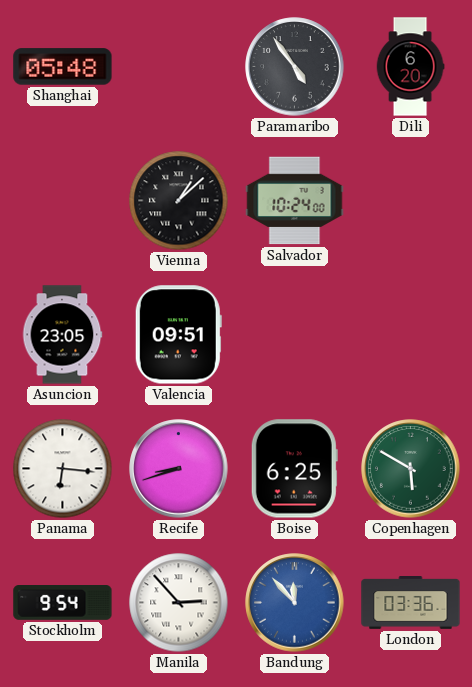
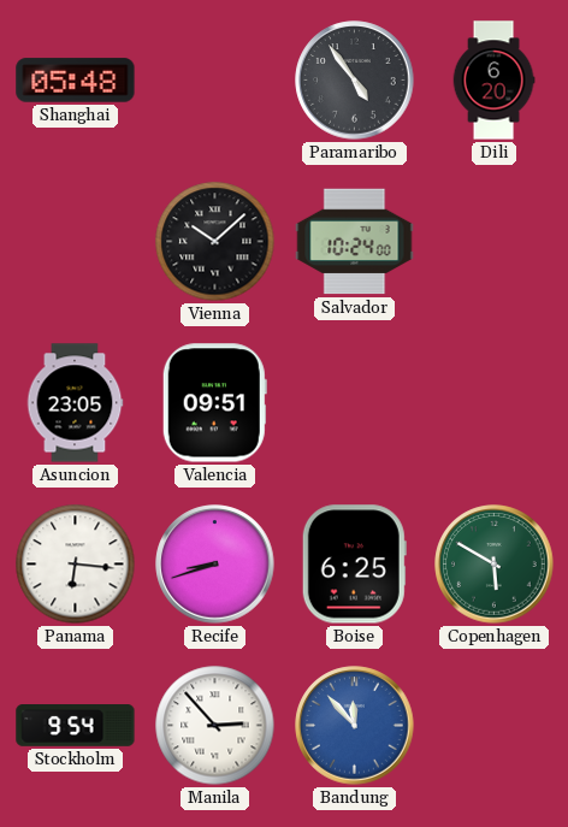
Vienna: 1:08 -> 10:08 (215, 242)
London: 03:36 -> none (411, 603)
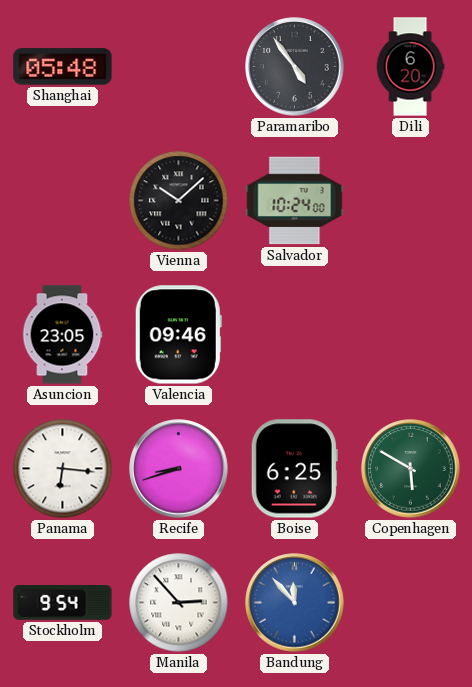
Valencia: 09:51 -> 09:46 (178, 335)
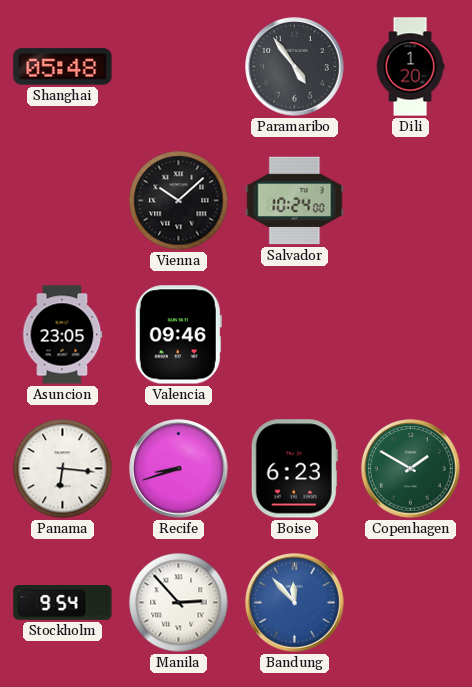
Dili: 6:20 -> 1:20 (410, 67)
Boise: 6:25 -> 6:23 (294, 469)
Copenhagen: 5:50 -> 1:50 (411, 469)
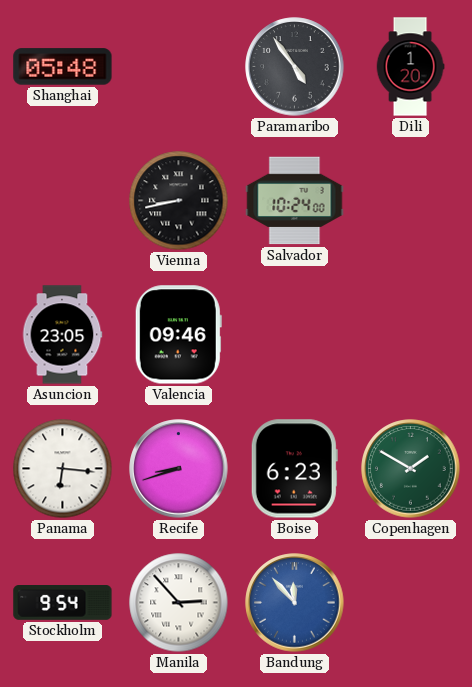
Vienna: 10:08 -> 8:43 (179, 201)
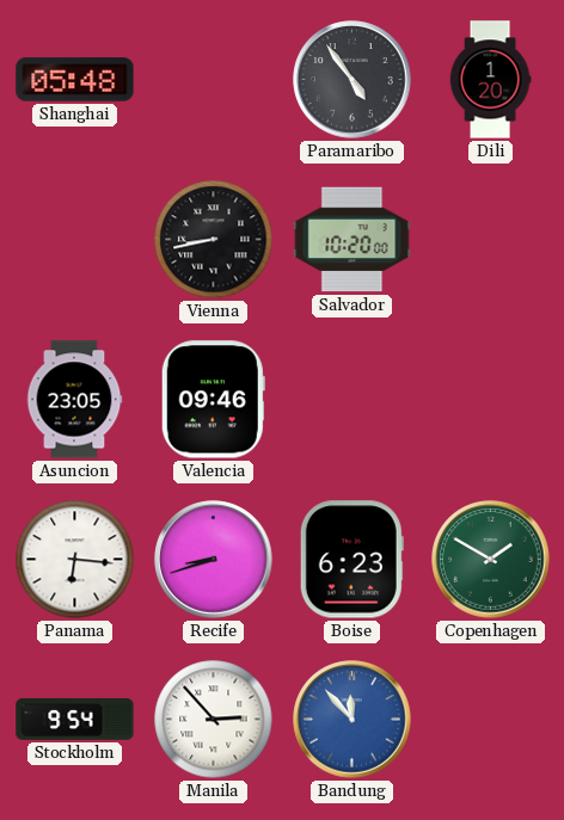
Salvador: 10:24 -> 10:20 (352, 240)
